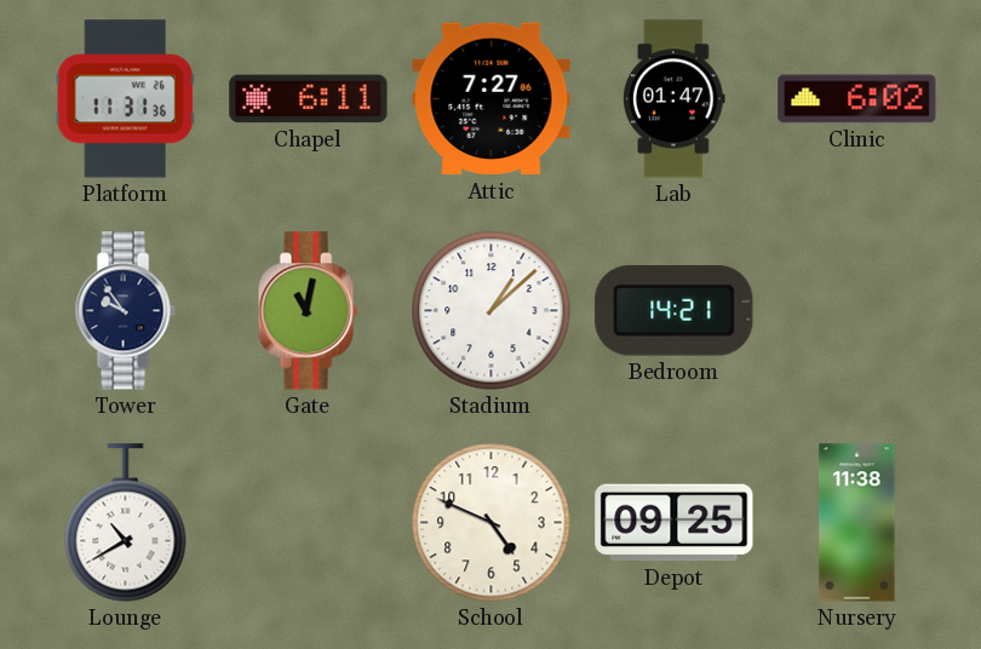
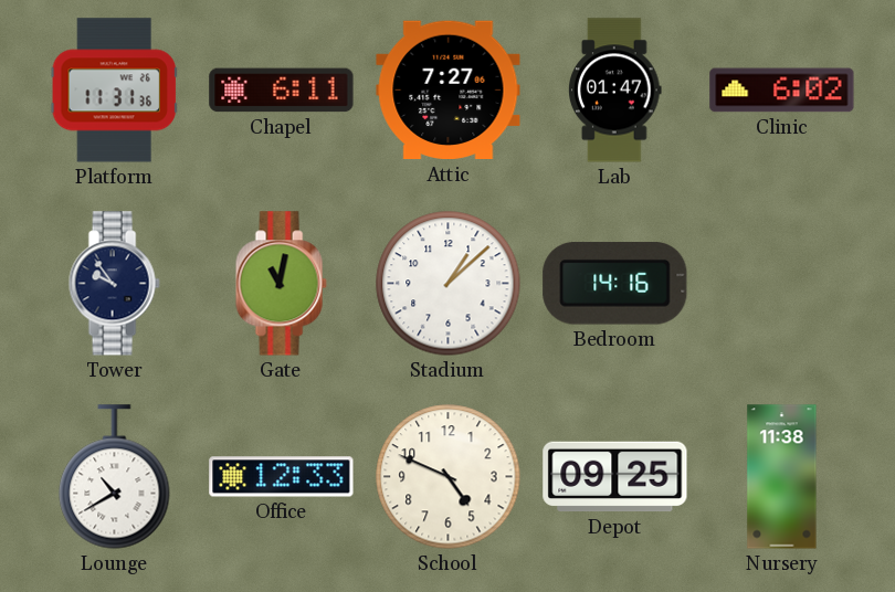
Bedroom: 14:21 -> 14:16 (615, 284)
Office: none -> 12:33 (282, 477)
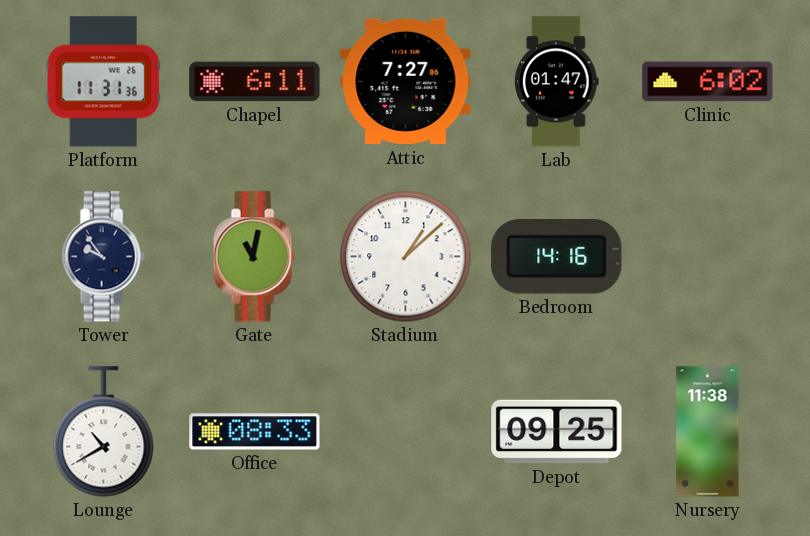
Office: 12:33 -> 08:33 (255, 432)
School: 4:49 -> none (449, 477)
